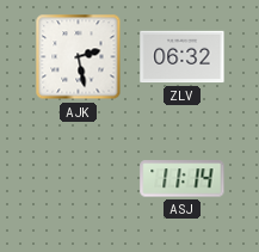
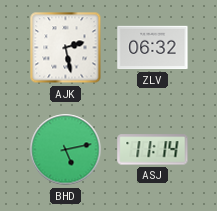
BHD: none -> 5:13 (66, 150)
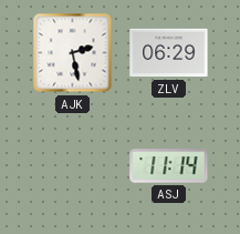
ZLV: 06:32 -> 06:29 (169, 53)
BHD: 5:13 -> none (66, 150)
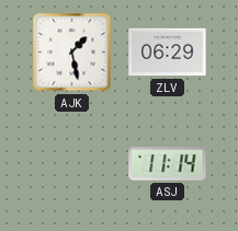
AJK: 2:28 -> 1:28 (72, 53)
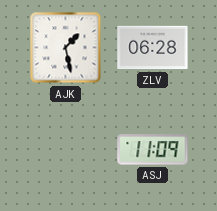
ZLV: 06:29 -> 06:28 (153, 48)
ASJ: 11:14 -> 11:09 (153, 150)
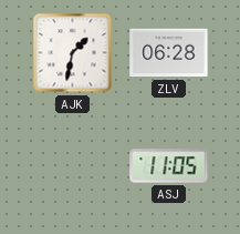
AJK: 1:28 -> 1:32 (73, 53)
ASJ: 11:09 -> 11:05 (169, 166)
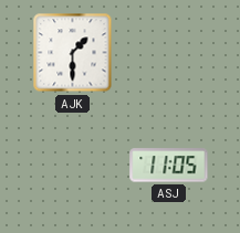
AJK: 1:32 -> 1:30 (73, 53)
ZLV: 06:28 -> none (169, 53)
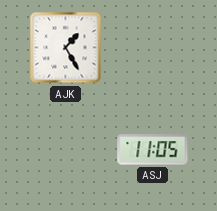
AJK: 1:30 -> 1:25 (66, 48)
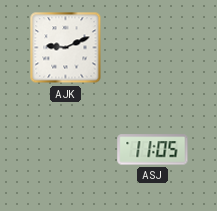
AJK: 1:25 -> 9:11 (66, 48)
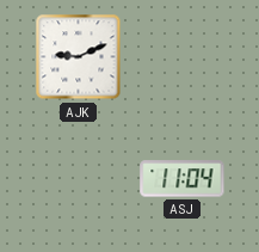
ASJ: 11:05 -> 11:04 (183, 179)
